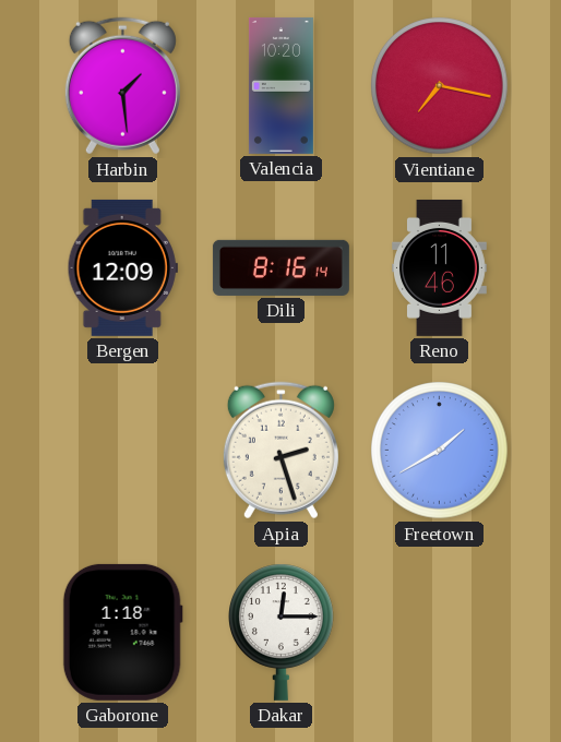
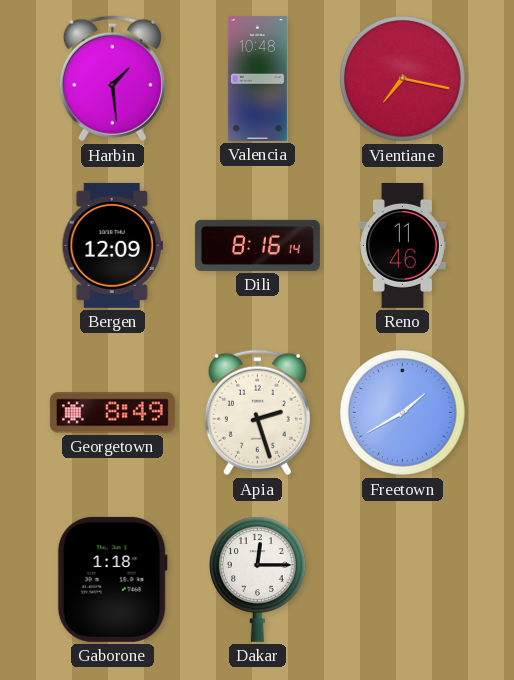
Valencia: 10:20 -> 10:48 (257, 78)
Georgetown: none -> 8:49 (112, 413)
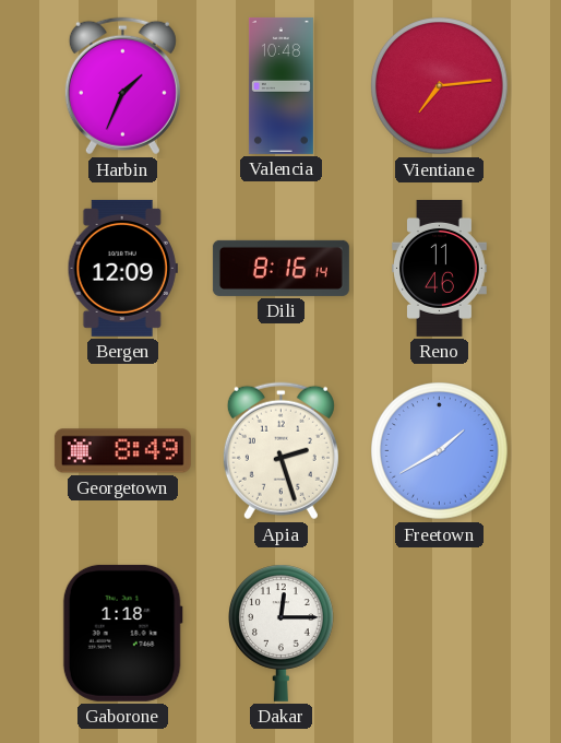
Harbin: 1:29 -> 1:34 (122, 86)
Vientiane: 7:17 -> 7:14 (440, 86)
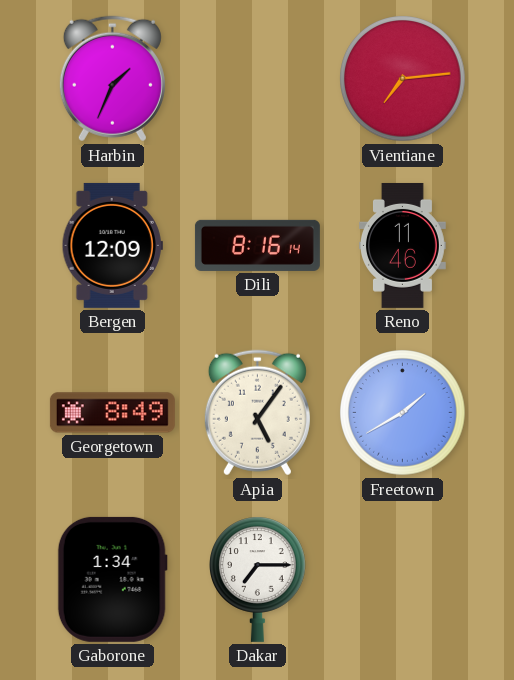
Valencia: 10:48 -> none (280, 85)
Apia: 2:27 -> 5:06 (257, 413)
Gaborone: 1:18 -> 1:34 (112, 579)
Dakar: 12:15 -> 7:15 (258, 579)
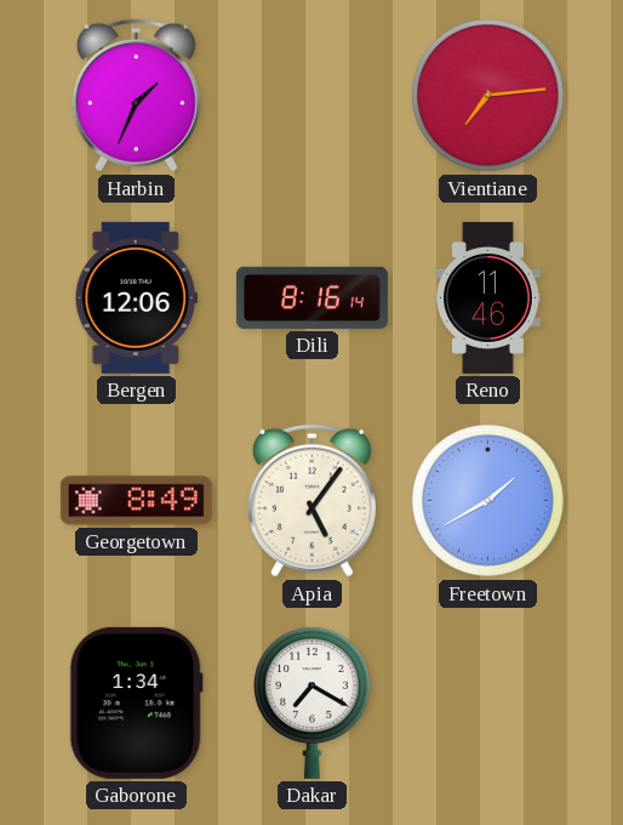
Bergen: 12:09 -> 12:06 (136, 297)
Dakar: 7:15 -> 7:20 (313, 702)
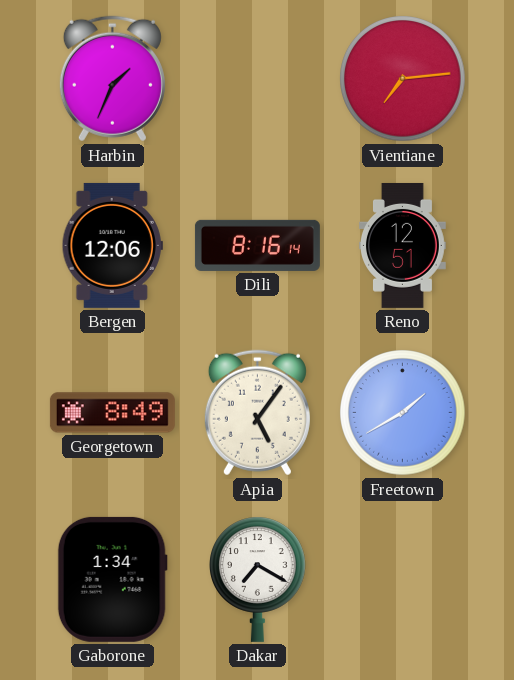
Reno: 11:46 -> 12:51 (403, 245)
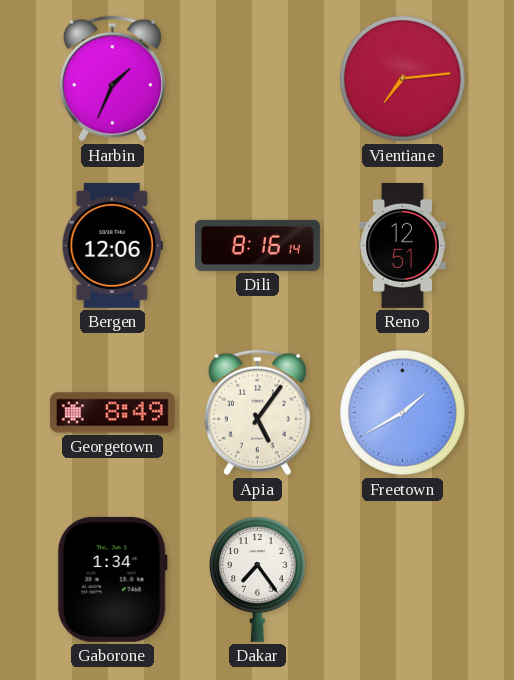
Dakar: 7:20 -> 7:24 (258, 579)
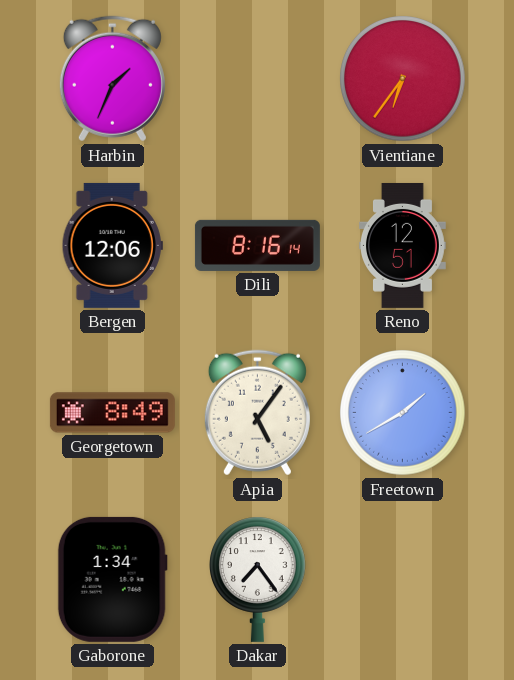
Vientiane: 7:14 -> 6:36 (403, 79)
